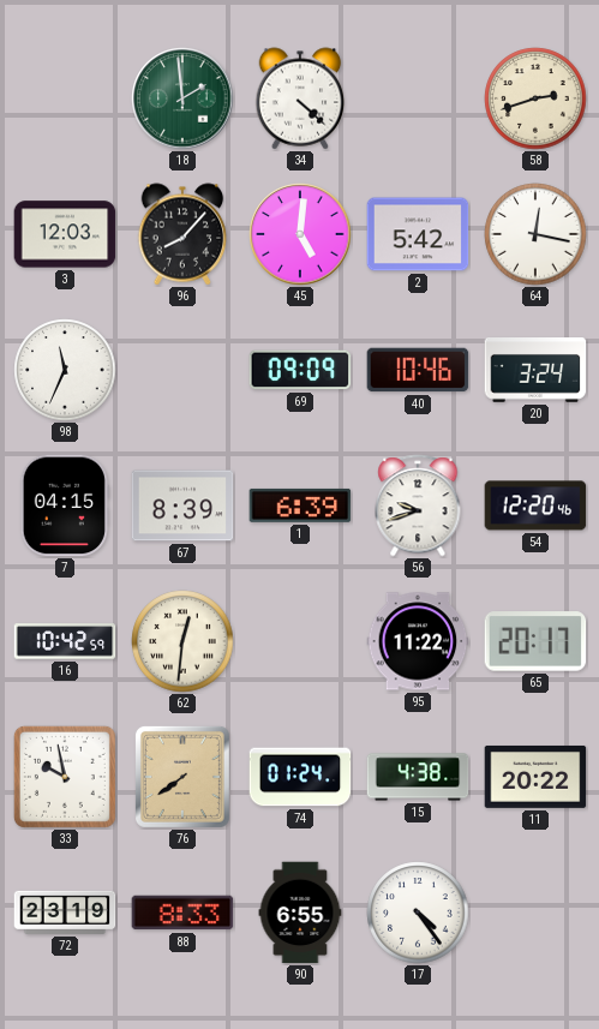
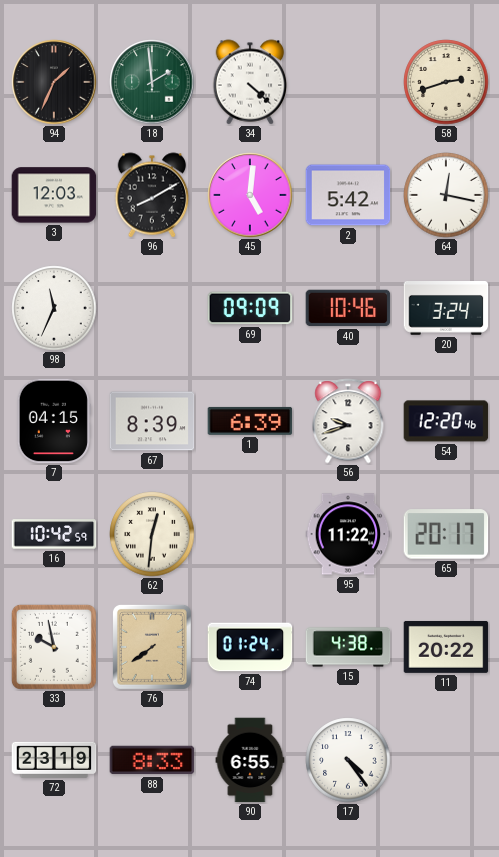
94: none -> 1:34 (54, 82)
96: 8:07 -> 8:10 (152, 195)
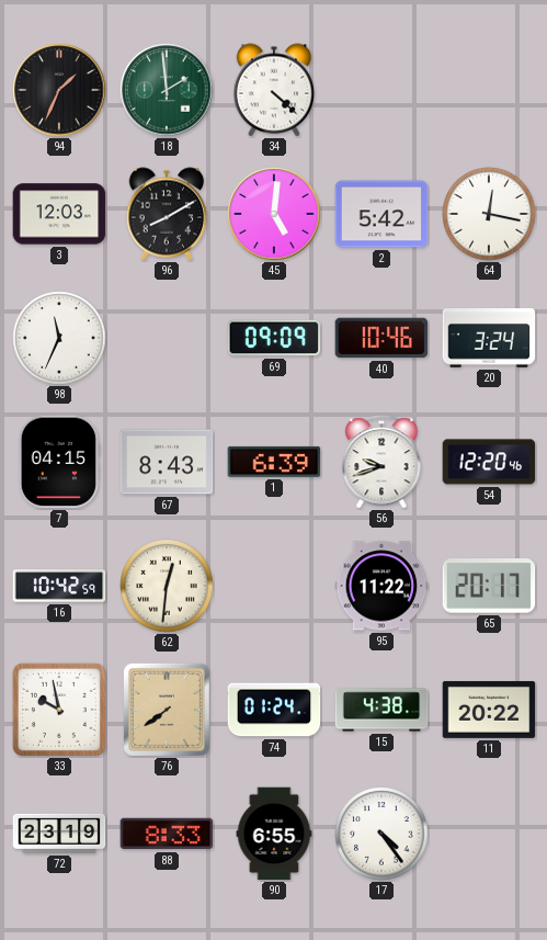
58: 2:42 -> none (446, 82)
67: 8:39 -> 8:43 (167, 462)
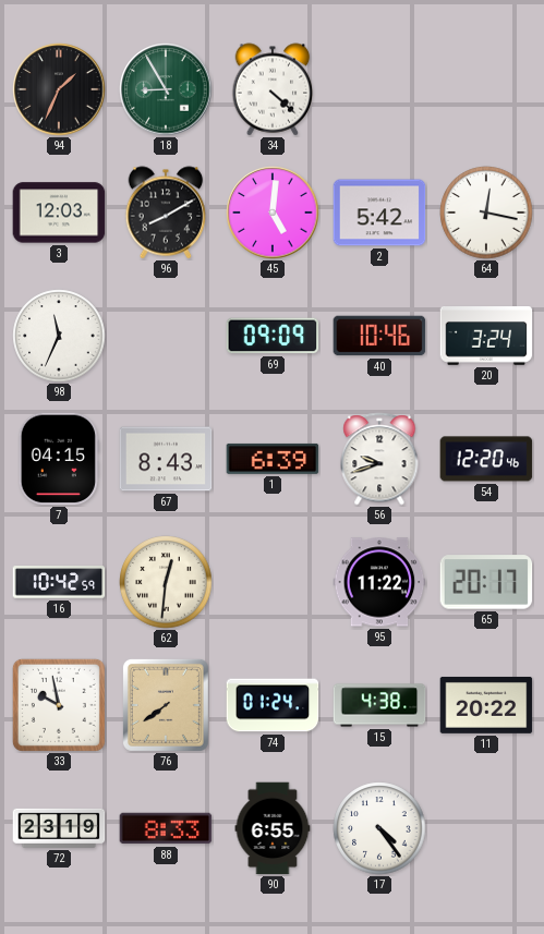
18: 1:59 -> 8:55 (166, 89)
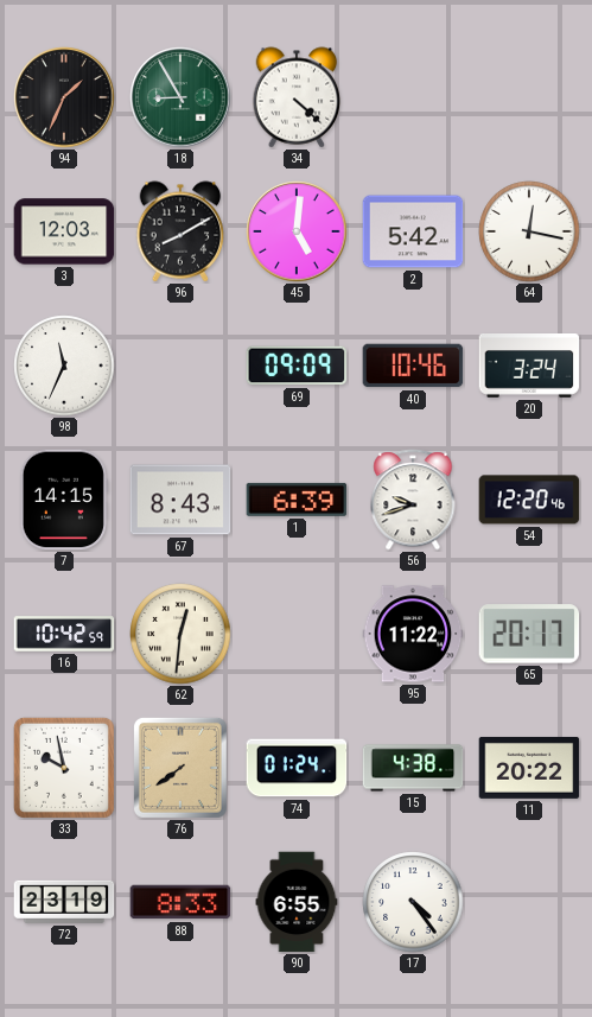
7: 04:15 -> 14:15 (64, 500)
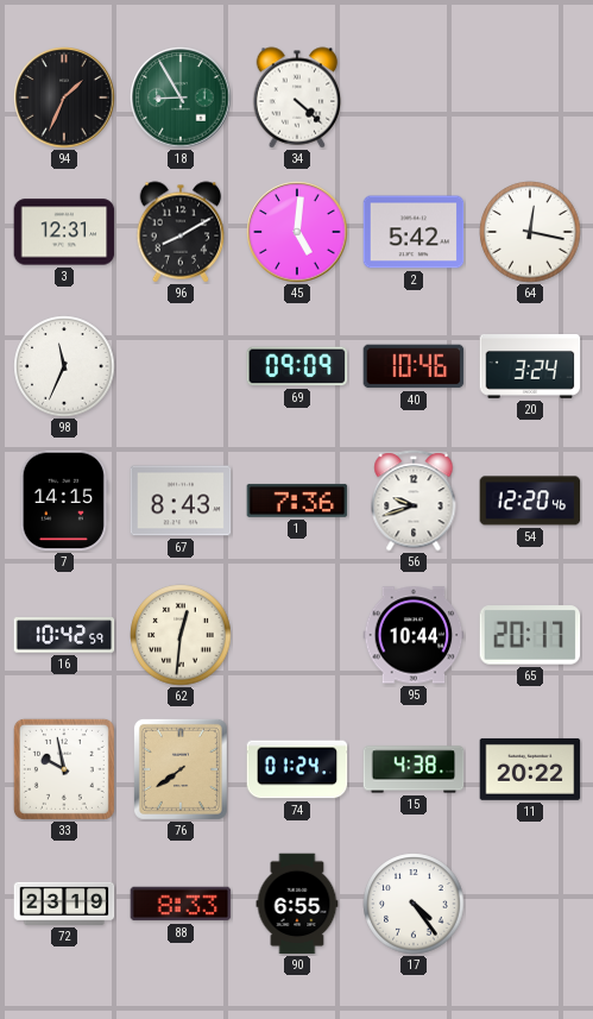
3: 12:03 -> 12:31 (64, 232)
1: 6:39 -> 7:36 (297, 501)
95: 11:22 -> 10:44 (414, 635)
